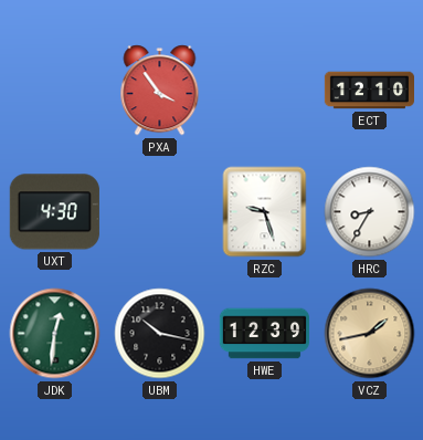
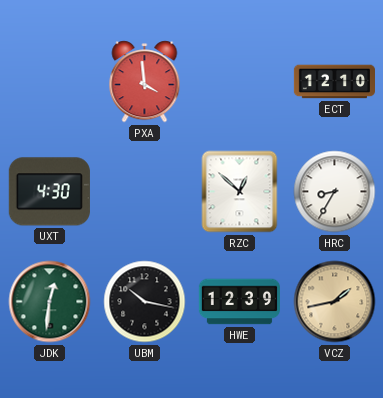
PXA: 3:54 -> 3:59 (145, 82)
RZC: 9:27 -> 12:52 (240, 192)
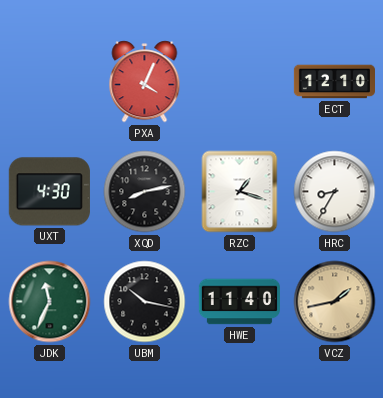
PXA: 3:59 -> 4:04 (145, 82)
XQD: none -> 8:13 (145, 192)
RZC: 12:52 -> 1:18 (240, 192)
JDK: 12:31 -> 11:34 (50, 302)
HWE: 12:39 -> 11:40 (239, 302)
